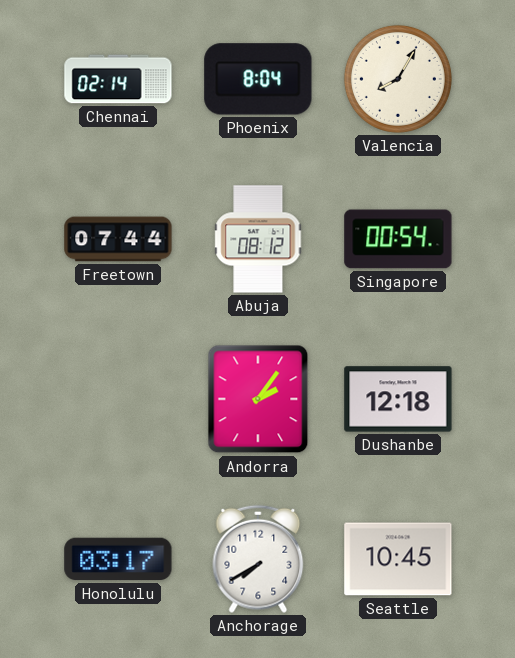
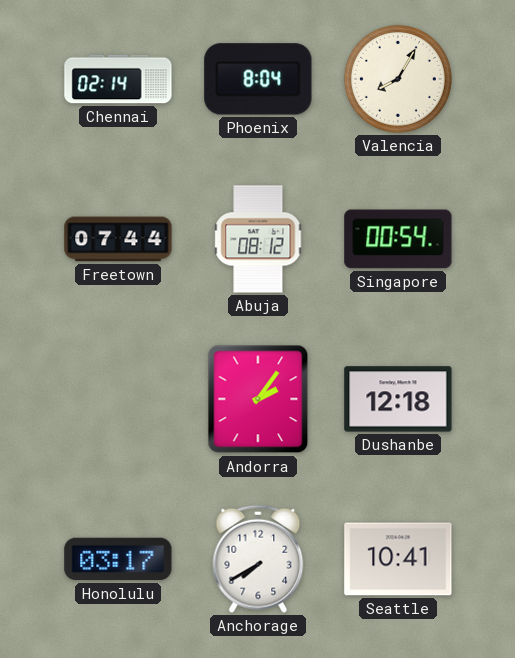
Seattle: 10:45 -> 10:41 (398, 559)
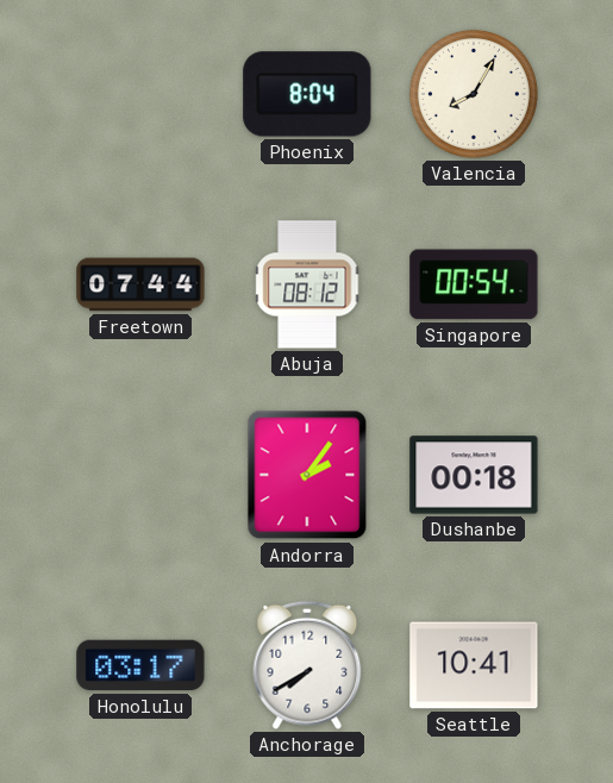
Chennai: 02:14 -> none (118, 79)
Dushanbe: 12:18 -> 00:18 (474, 475)
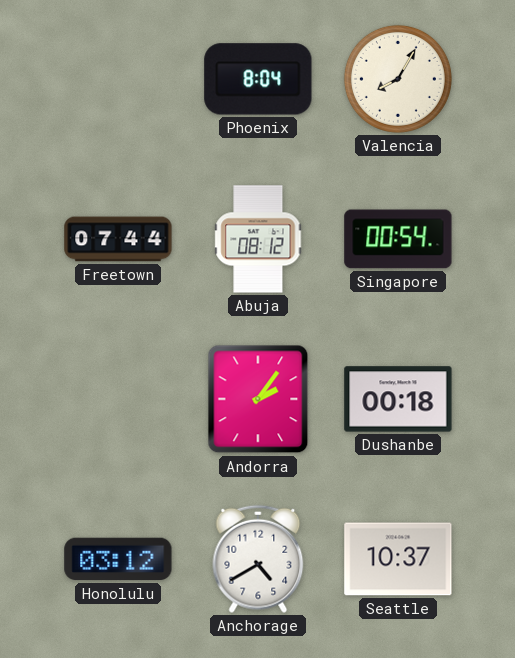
Honolulu: 03:17 -> 03:12 (118, 559)
Anchorage: 7:40 -> 4:40 (258, 559)
Seattle: 10:41 -> 10:37 (398, 559)
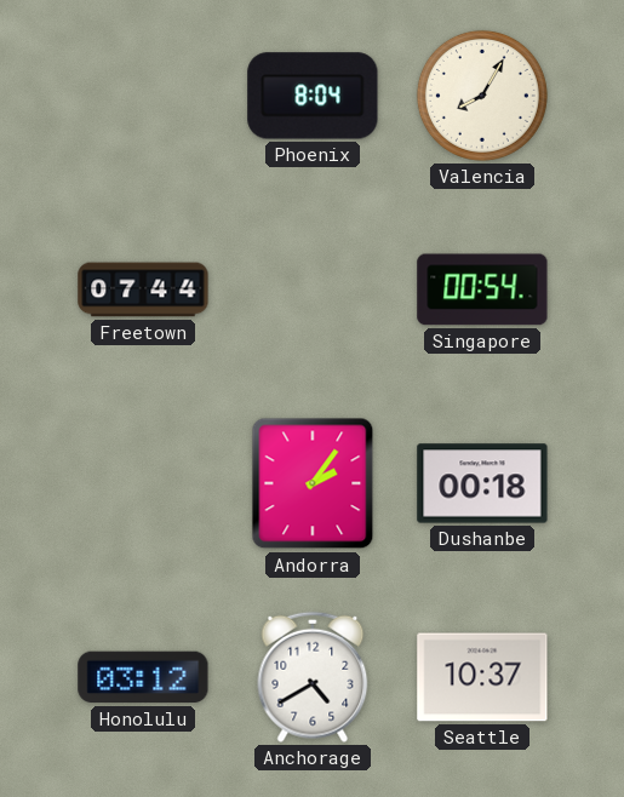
Abuja: 08:12 -> none (258, 239)
